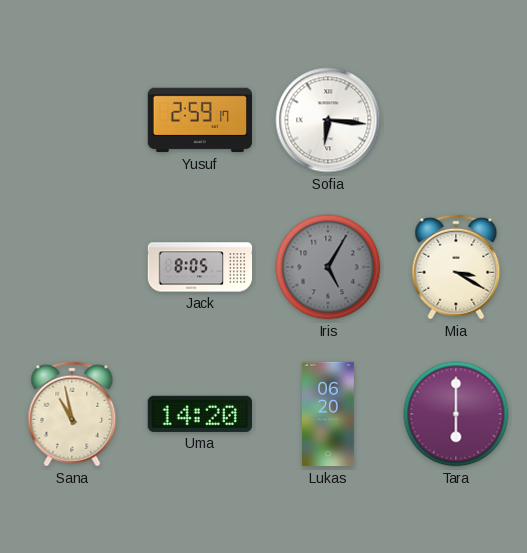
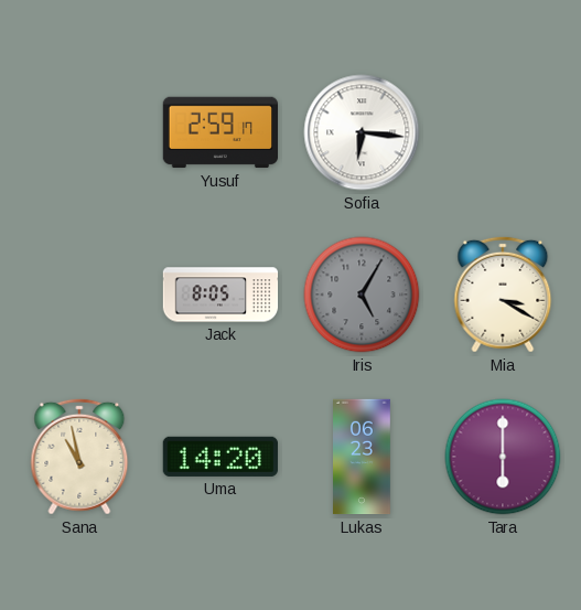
Lukas: 06:20 -> 06:23 (363, 457)
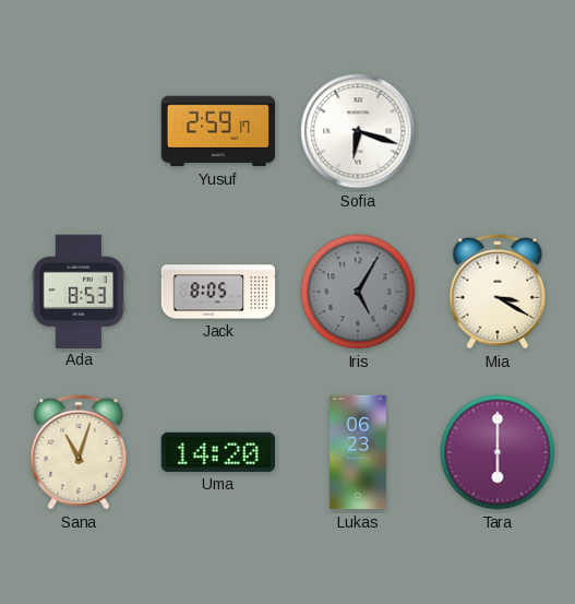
Sofia: 6:16 -> 6:18 (358, 131)
Ada: none -> 8:53 (77, 291)
Sana: 10:58 -> 11:03 (79, 452)
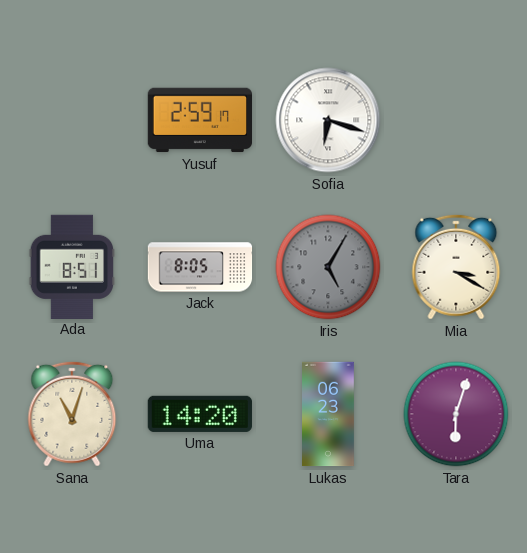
Ada: 8:53 -> 8:51 (71, 266)
Tara: 6:00 -> 6:03 (456, 414)
